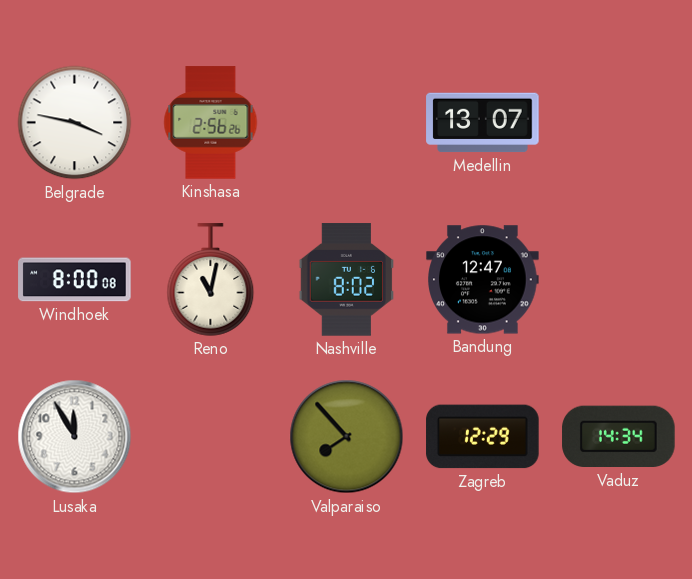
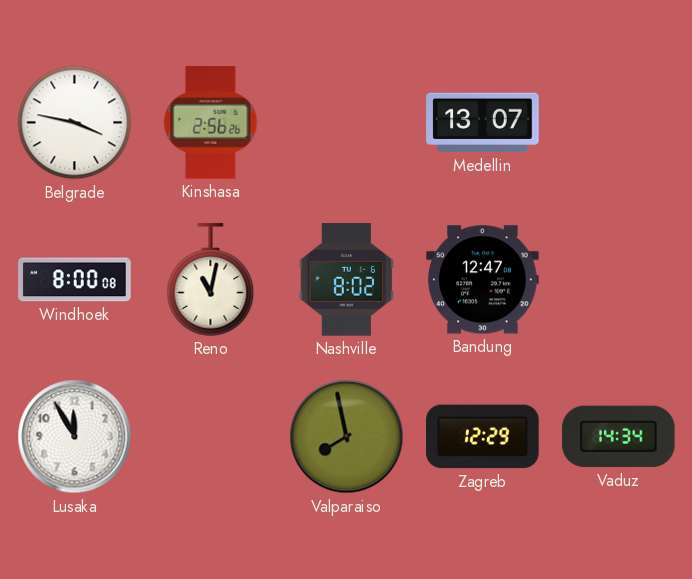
Valparaiso: 7:53 -> 7:58 (347, 437)
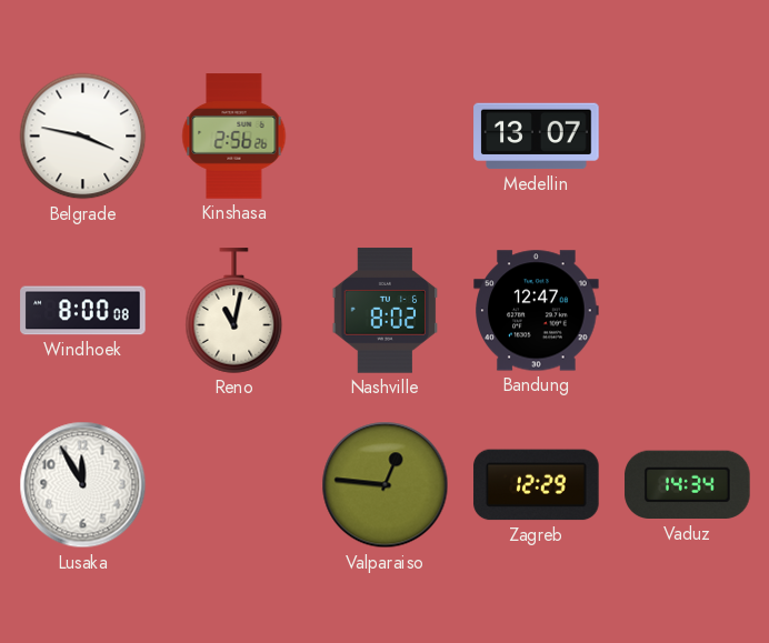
Valparaiso: 7:58 -> 12:46 (386, 485)
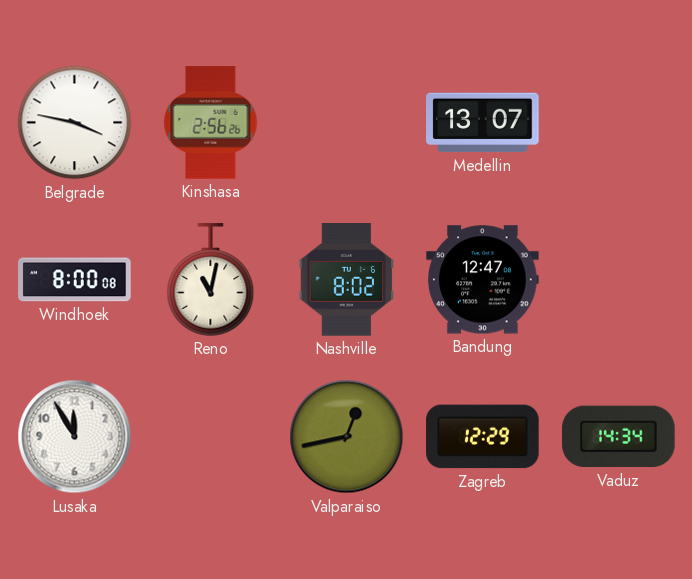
Valparaiso: 12:46 -> 12:43 (347, 437)
